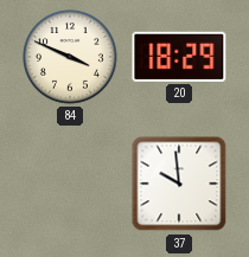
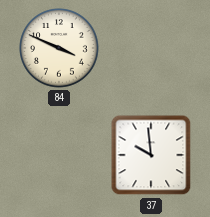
20: 18:29 -> none (179, 57)
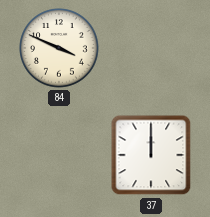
37: 9:59 -> 12:00 (151, 155)
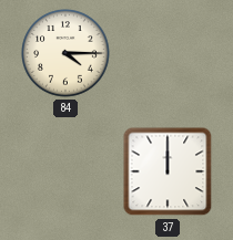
84: 3:49 -> 4:15 (67, 54)
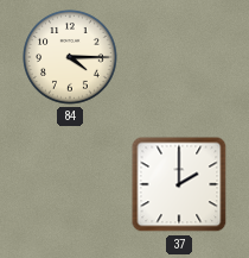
37: 12:00 -> 2:00 (179, 184)
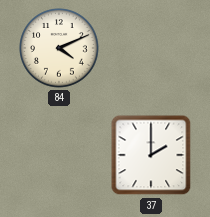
84: 4:15 -> 4:11 (60, 49)
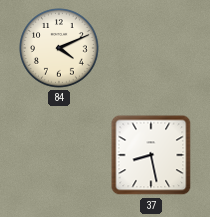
37: 2:00 -> 8:28 (151, 155)
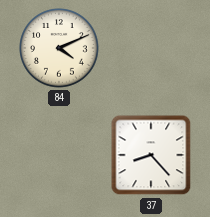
37: 8:28 -> 8:23 (151, 155)
